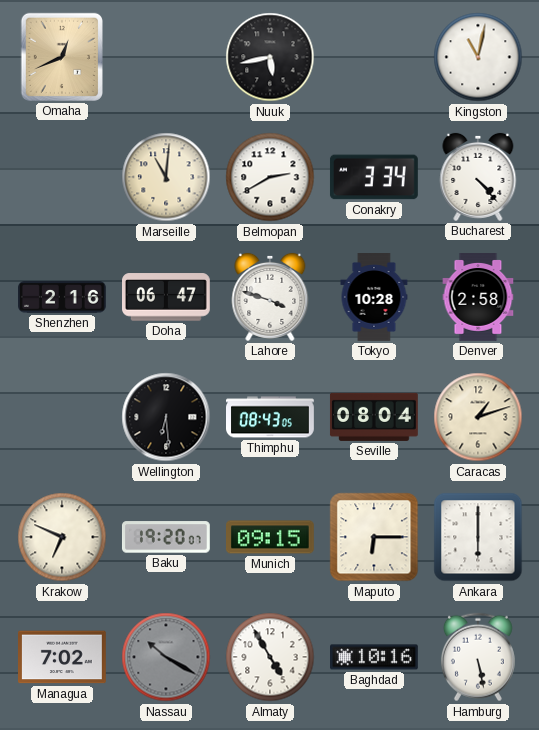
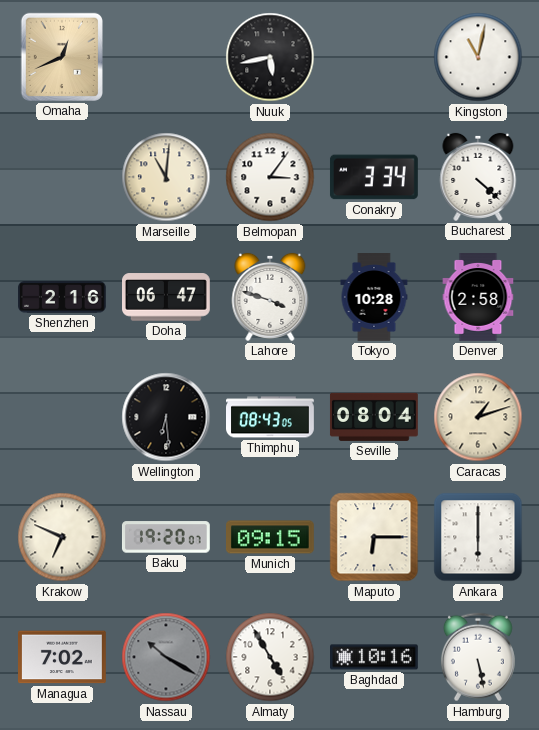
Belmopan: 2:40 -> 3:06 (270, 177)
Bucharest: 4:23 -> 4:22 (478, 177)
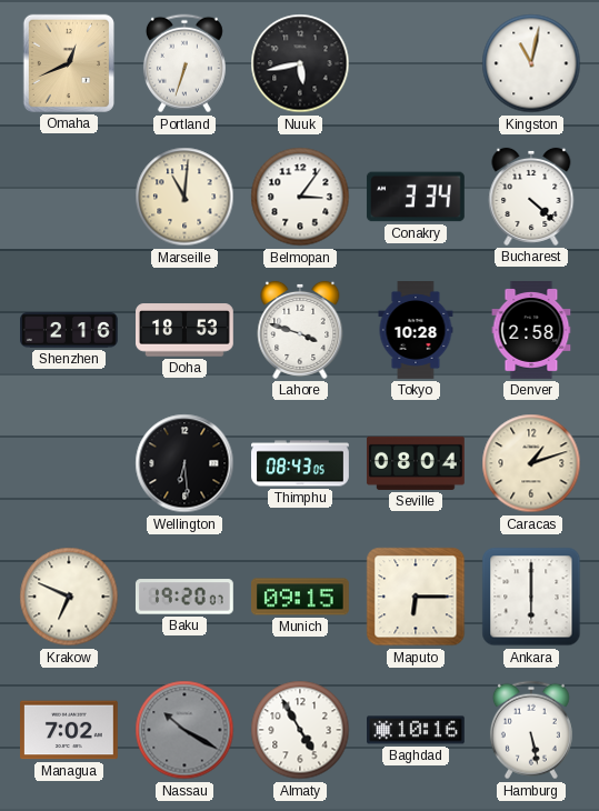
Portland: none -> 6:33 (184, 63)
Doha: 06:47 -> 18:53 (186, 330)
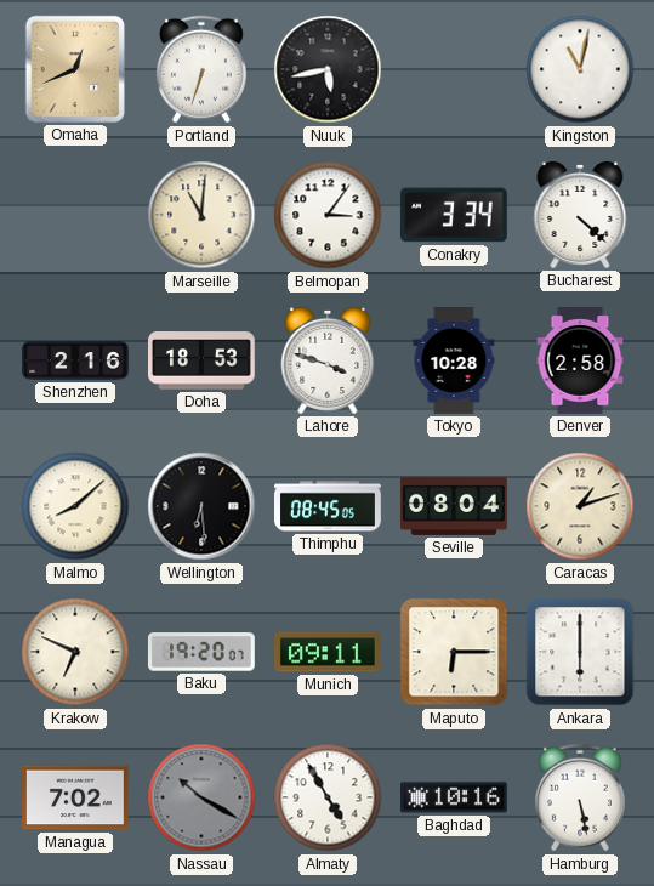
Malmo: none -> 8:08 (75, 506)
Thimphu: 08:43 -> 08:45 (329, 506)
Munich: 09:15 -> 09:11 (329, 652)
